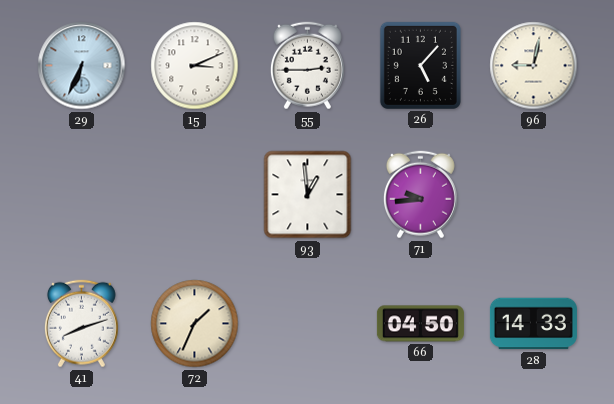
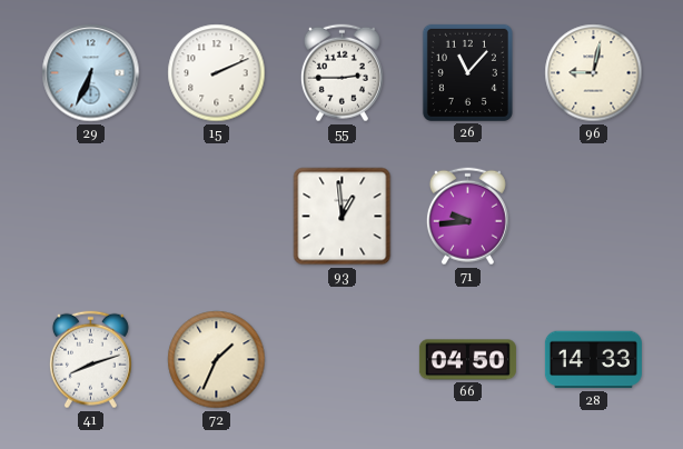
15: 3:11 -> 2:11 (217, 73)
26: 5:07 -> 11:07 (467, 72)
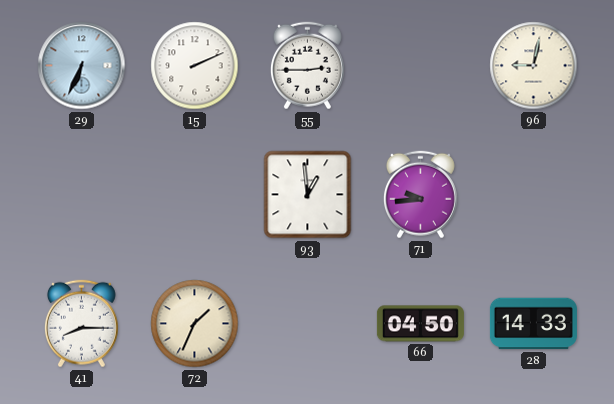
26: 11:07 -> none (467, 72)
41: 8:12 -> 8:15 (81, 324)
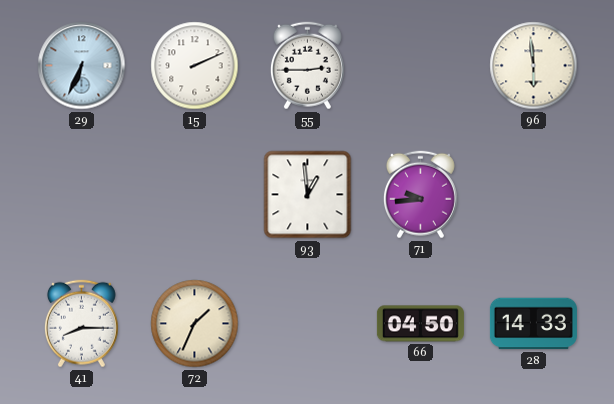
96: 9:02 -> 5:59 (534, 66)
